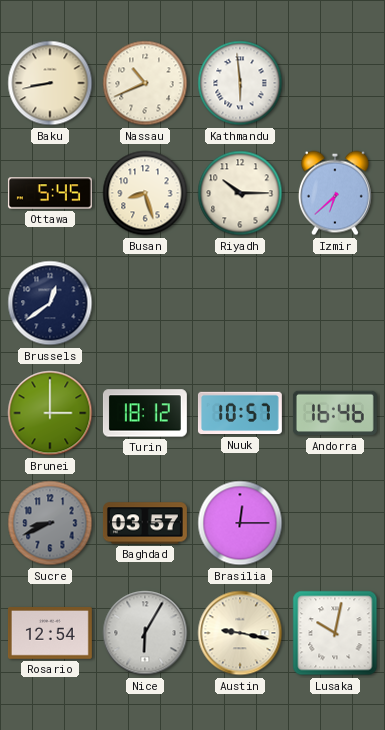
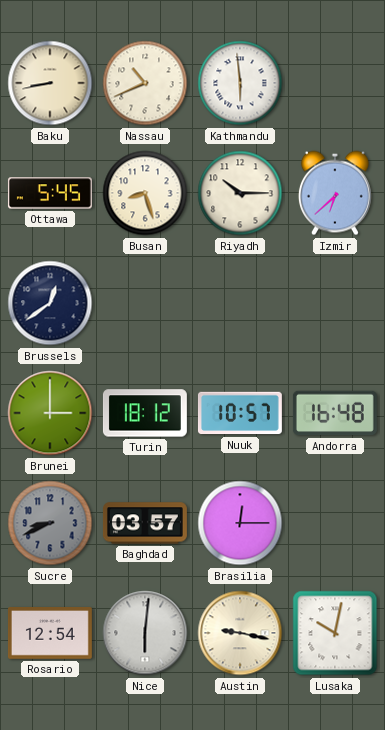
Andorra: 16:46 -> 16:48 (335, 413)
Nice: 6:05 -> 6:01 (145, 633)
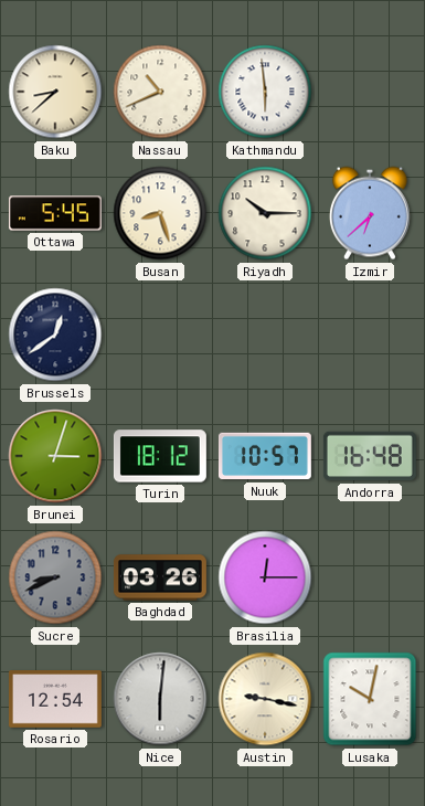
Baku: 8:43 -> 8:38 (55, 92)
Brunei: 3:00 -> 3:03 (55, 456)
Baghdad: 03:57 -> 03:26 (160, 577)
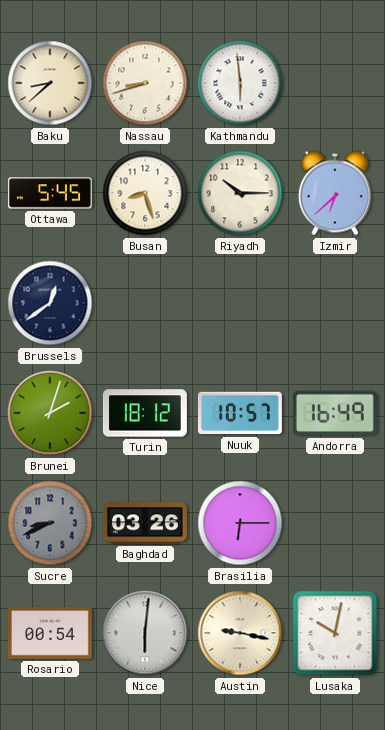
Nassau: 10:41 -> 8:42 (145, 83)
Brunei: 3:03 -> 2:03 (50, 413)
Andorra: 16:48 -> 16:49 (335, 413)
Brasilia: 12:15 -> 6:15 (240, 523)
Rosario: 12:54 -> 00:54 (50, 634)
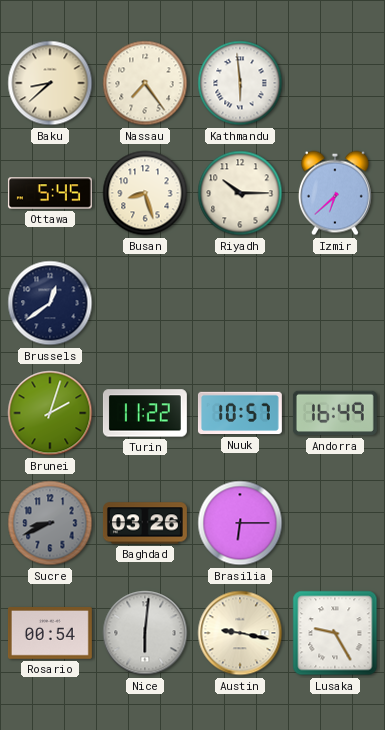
Nassau: 8:42 -> 7:24 (145, 83)
Turin: 18:12 -> 11:22 (145, 413)
Lusaka: 10:02 -> 9:25 (335, 633)
